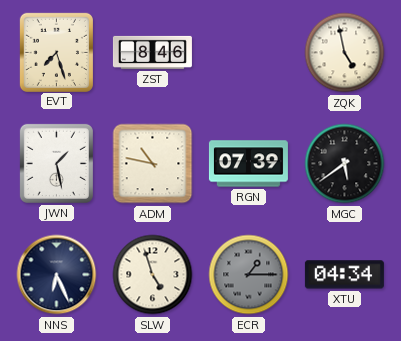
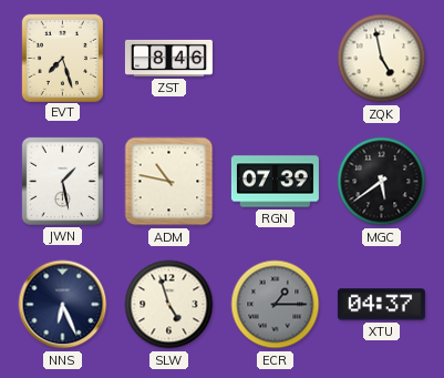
XTU: 04:34 -> 04:37 (381, 305)
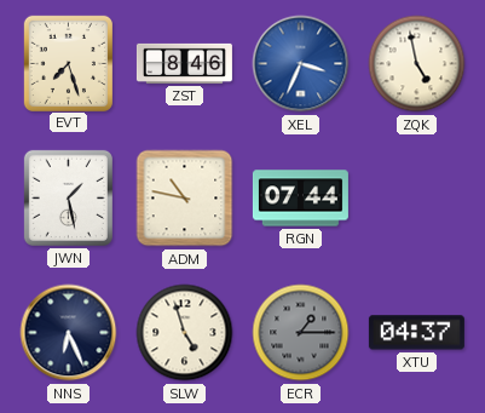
XEL: none -> 3:34 (301, 64)
RGN: 07:39 -> 07:44 (300, 199)
MGC: 5:39 -> none (382, 182)
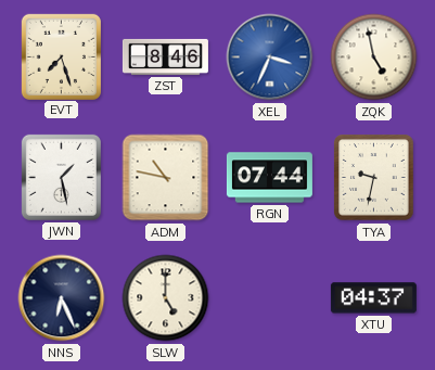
TYA: none -> 9:32 (374, 178)
SLW: 4:57 -> 5:00 (166, 298)
ECR: 1:15 -> none (301, 333)
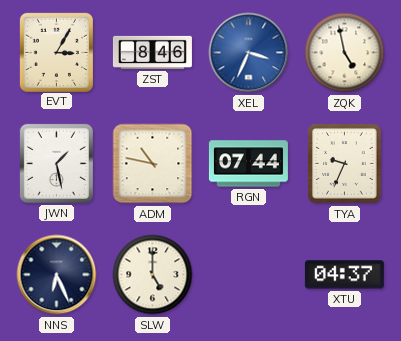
EVT: 7:27 -> 3:05 (56, 52)
TYA: 9:32 -> 9:34 (345, 164)
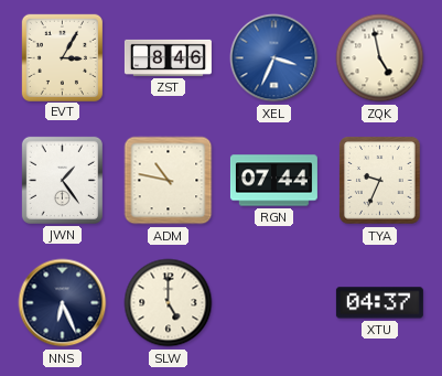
JWN: 1:28 -> 1:24 (62, 180)
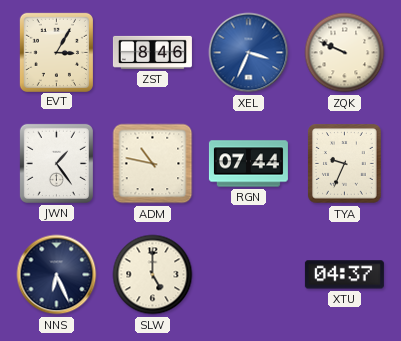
ZQK: 4:58 -> 9:49 (345, 53)
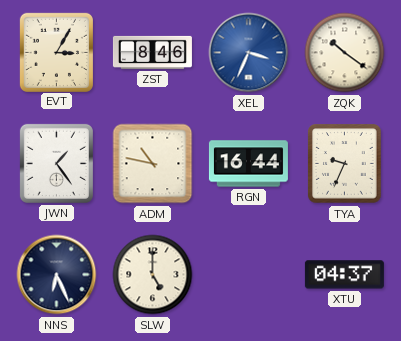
ZQK: 9:49 -> 10:21 (345, 53)
RGN: 07:44 -> 16:44 (248, 164)
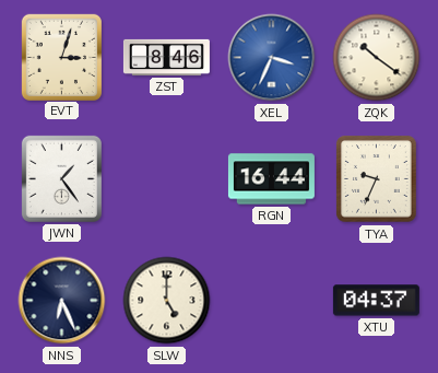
EVT: 3:05 -> 3:03 (61, 57)
ADM: 10:47 -> none (153, 164)
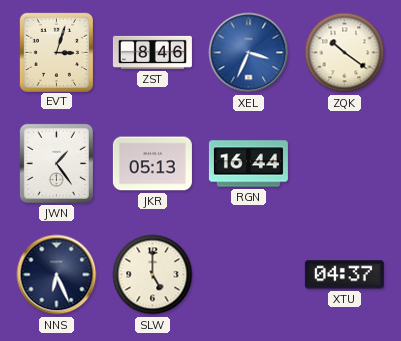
JKR: none -> 05:13 (152, 164)
TYA: 9:34 -> none (377, 179)
